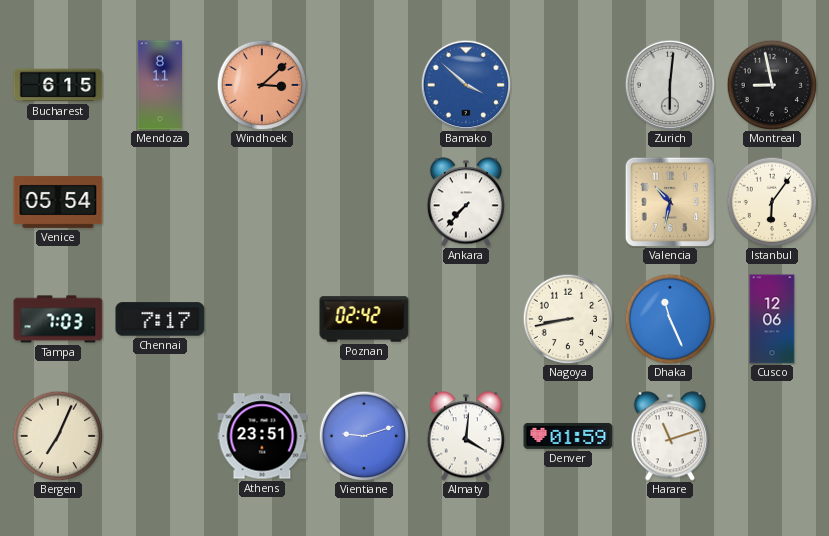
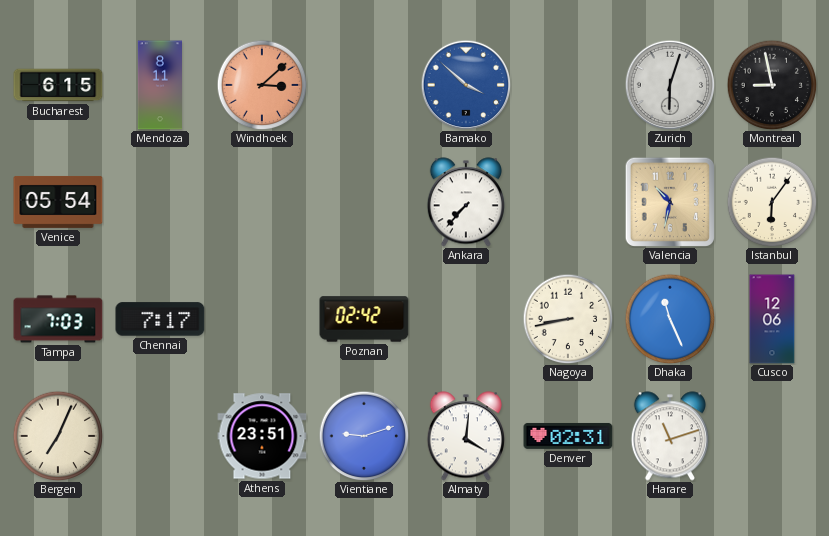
Zurich: 6:01 -> 6:03 (670, 85)
Denver: 01:59 -> 02:31 (568, 436)
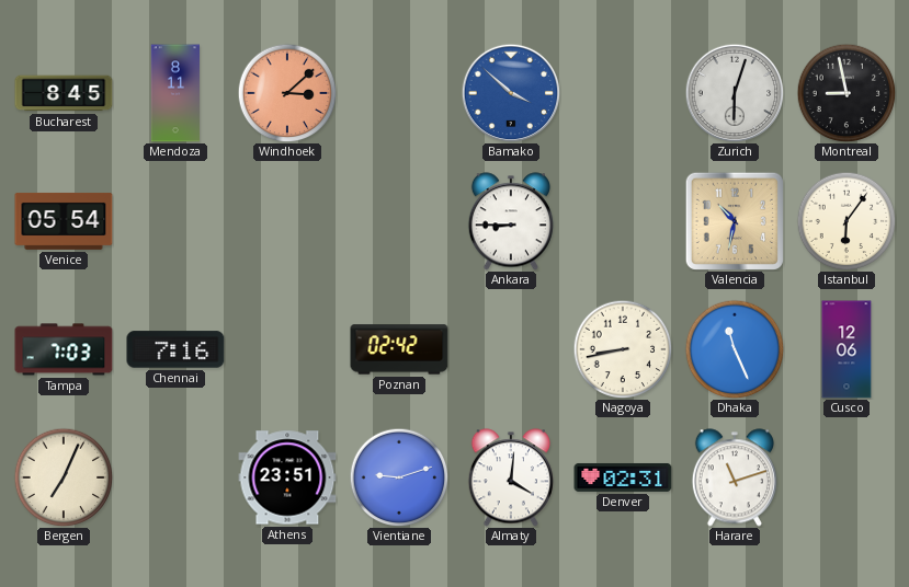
Bucharest: 6:15 -> 8:45 (64, 93)
Ankara: 7:37 -> 8:45 (511, 221)
Chennai: 7:17 -> 7:16 (175, 349)
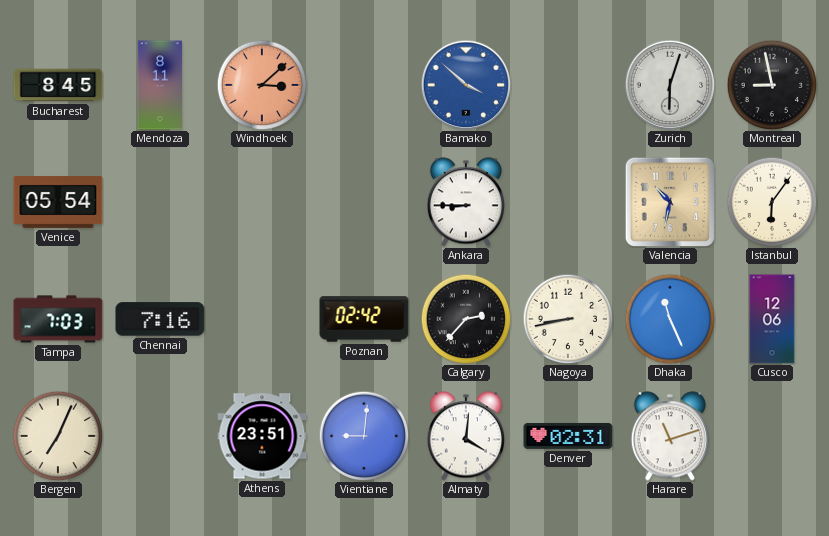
Calgary: none -> 2:37 (466, 319)
Vientiane: 9:12 -> 9:01 (364, 436)
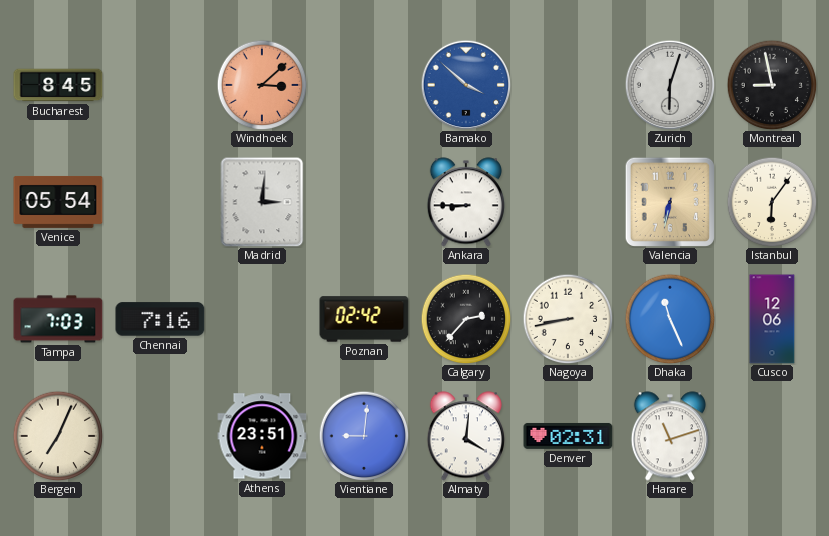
Mendoza: 8:11 -> none (159, 85)
Madrid: none -> 3:01 (262, 202)
Valencia: 10:32 -> 6:32 (670, 202)
